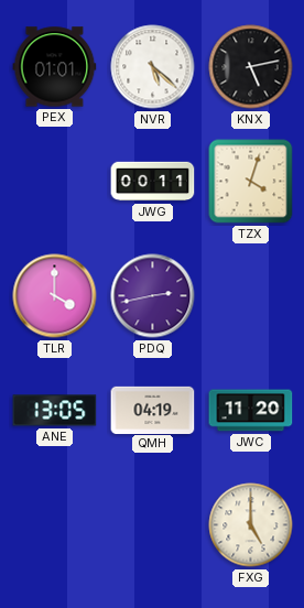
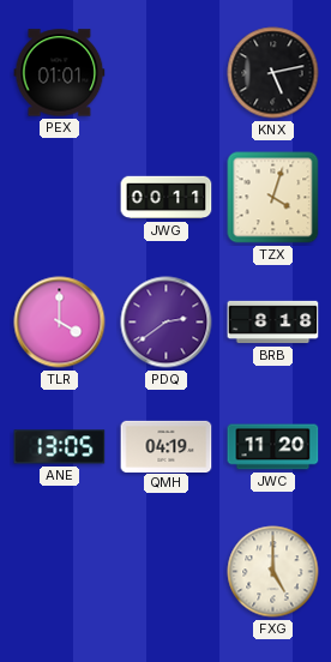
NVR: 5:22 -> none (153, 67)
PDQ: 2:43 -> 2:39 (167, 323)
BRB: none -> 8:18 (273, 323)
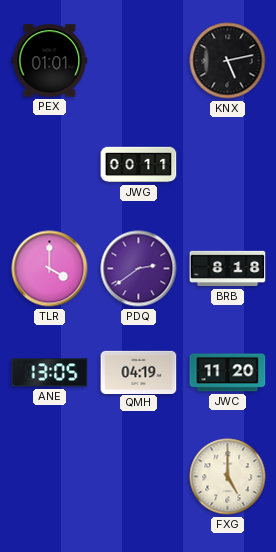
TZX: 4:03 -> none (273, 198)
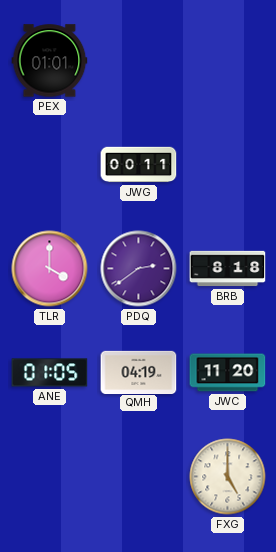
KNX: 5:13 -> none (228, 61)
ANE: 13:05 -> 01:05 (50, 373)
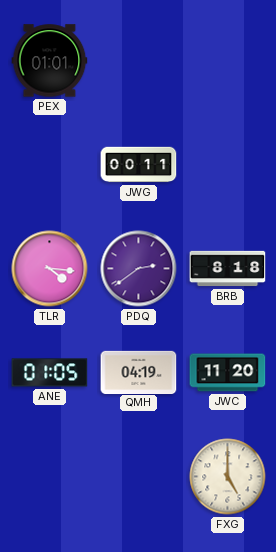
TLR: 4:00 -> 4:16 (50, 269)
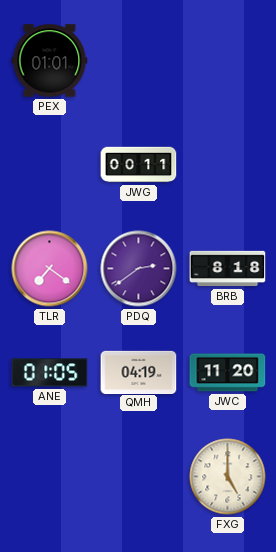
TLR: 4:16 -> 7:21 (50, 269)
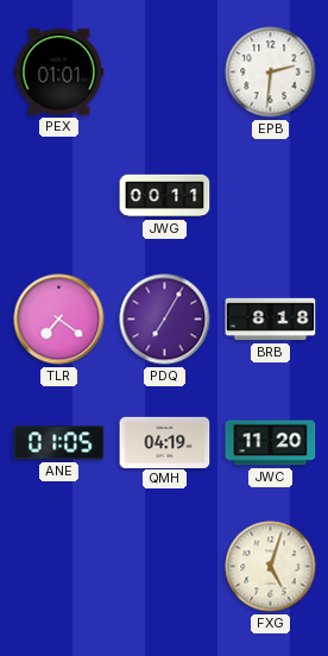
EPB: none -> 2:31 (271, 72)
PDQ: 2:39 -> 7:05 (165, 320)
FXG: 5:00 -> 5:03 (271, 567)
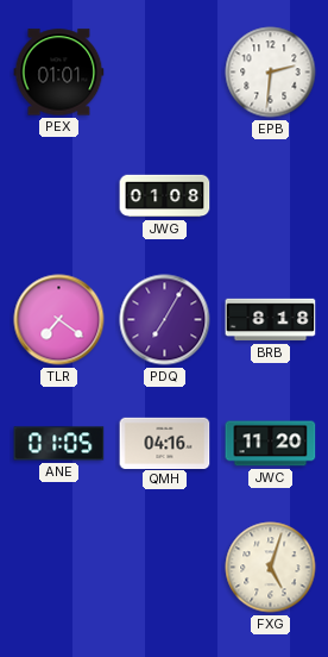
JWG: 00:11 -> 01:08 (165, 196)
QMH: 04:19 -> 04:16 (165, 443)
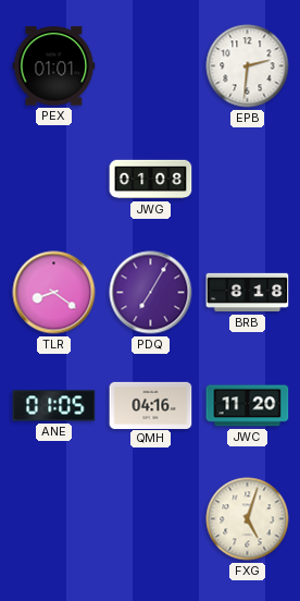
TLR: 7:21 -> 8:21 (54, 293)
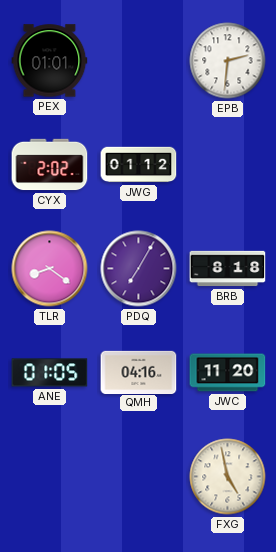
CYX: none -> 2:02 (50, 165)
JWG: 01:08 -> 01:12 (139, 165)
FXG: 5:03 -> 4:58 (228, 477)
